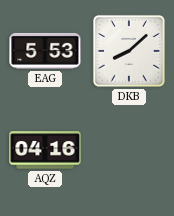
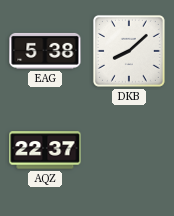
EAG: 5:53 -> 5:38 (45, 51)
AQZ: 04:16 -> 22:37 (45, 150)
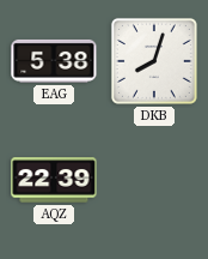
DKB: 8:08 -> 8:03 (154, 61)
AQZ: 22:37 -> 22:39 (54, 180)
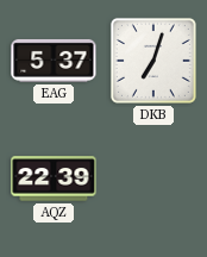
EAG: 5:38 -> 5:37 (54, 61)
DKB: 8:03 -> 7:03 (153, 61)
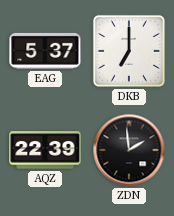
DKB: 7:03 -> 7:00 (129, 51)
ZDN: none -> 1:59 (129, 150)
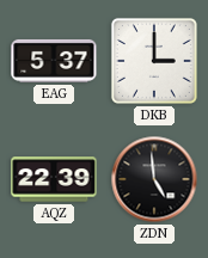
DKB: 7:00 -> 3:00 (154, 61)
ZDN: 1:59 -> 4:59 (154, 179)
